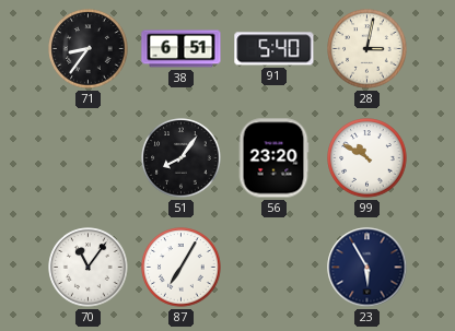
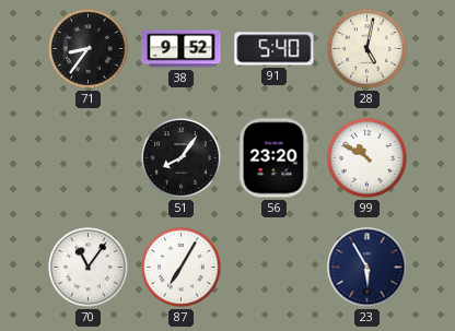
38: 6:51 -> 9:52 (182, 49)
28: 3:02 -> 5:02 (367, 49)
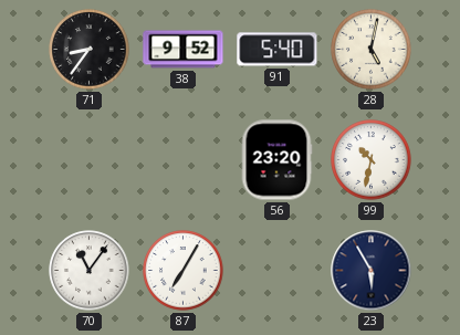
51: 8:06 -> none (182, 158)
99: 10:50 -> 10:32 (372, 160)
